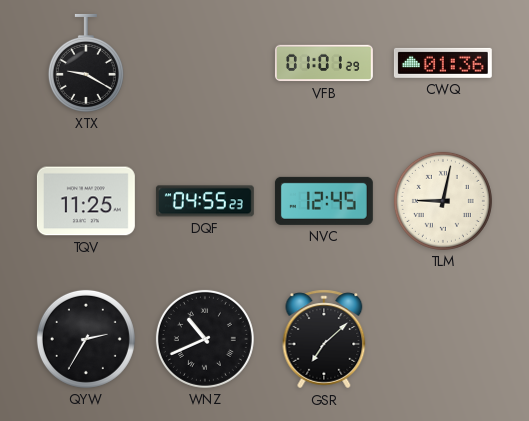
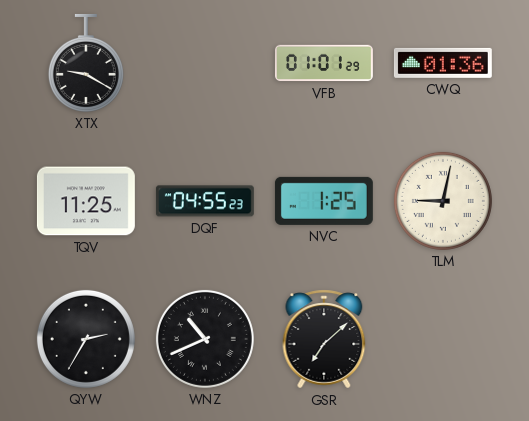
NVC: 12:45 -> 1:25 (324, 201)
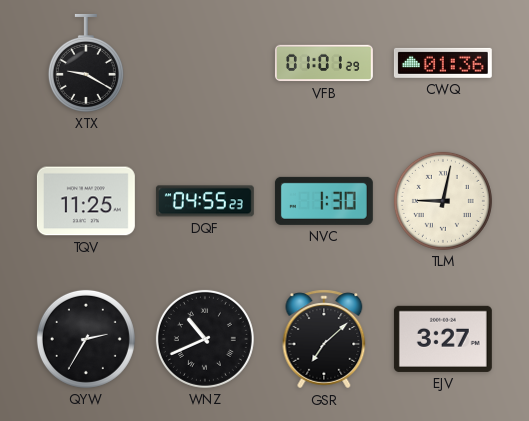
NVC: 1:25 -> 1:30 (324, 201)
EJV: none -> 3:27 (443, 339)
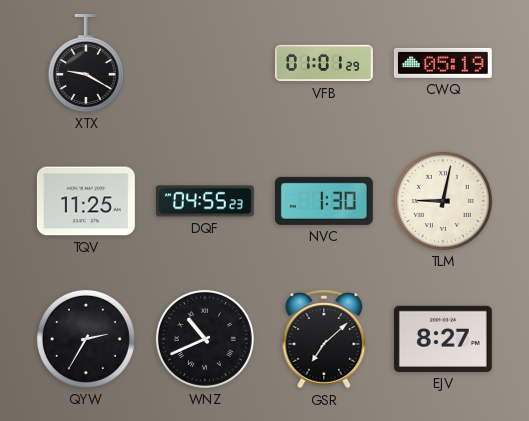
CWQ: 01:36 -> 05:19 (443, 63)
EJV: 3:27 -> 8:27 (443, 339)
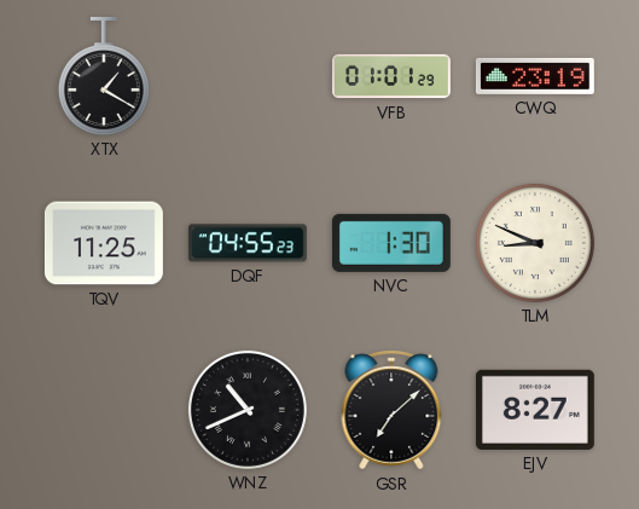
XTX: 9:20 -> 1:20 (104, 76)
CWQ: 05:19 -> 23:19 (535, 76)
TLM: 9:02 -> 8:49 (535, 243)
QYW: 2:35 -> none (86, 339)
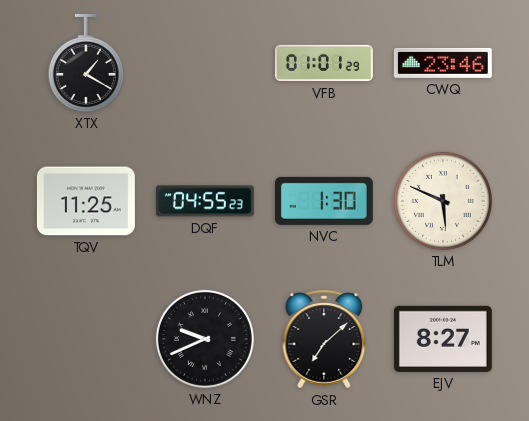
CWQ: 23:19 -> 23:46 (443, 63)
TLM: 8:49 -> 5:49 (443, 201)
WNZ: 10:41 -> 9:41 (205, 339)
